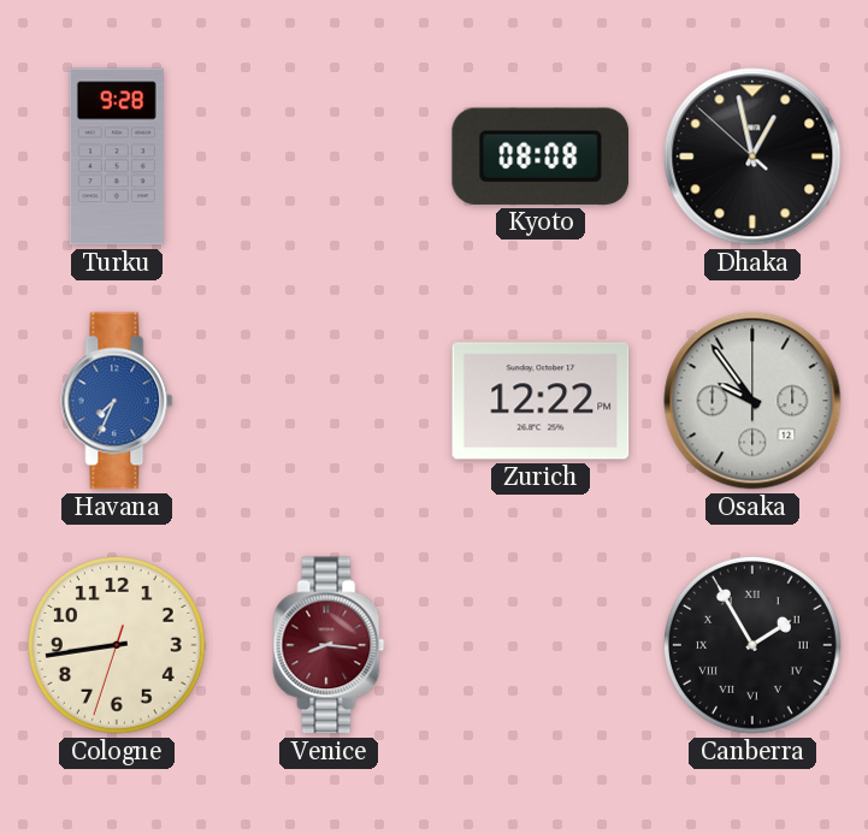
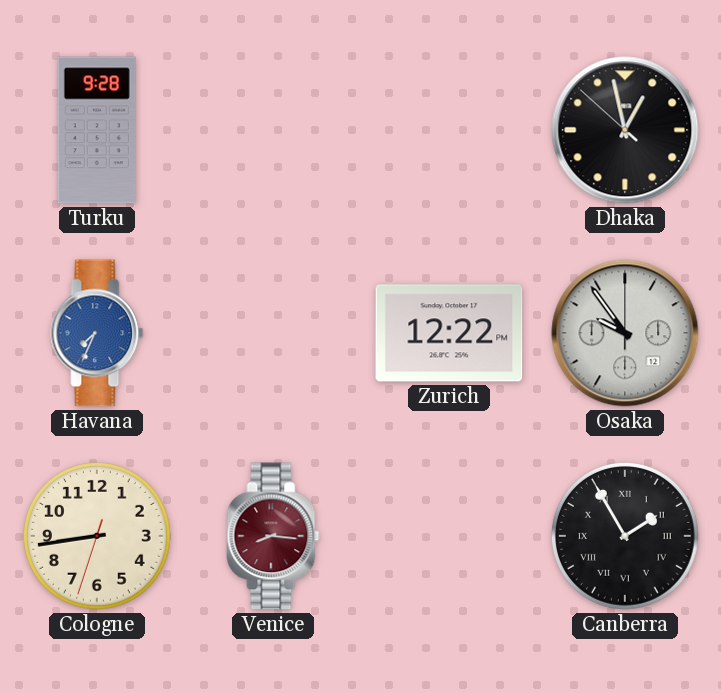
Kyoto: 08:08 -> none (541, 156)
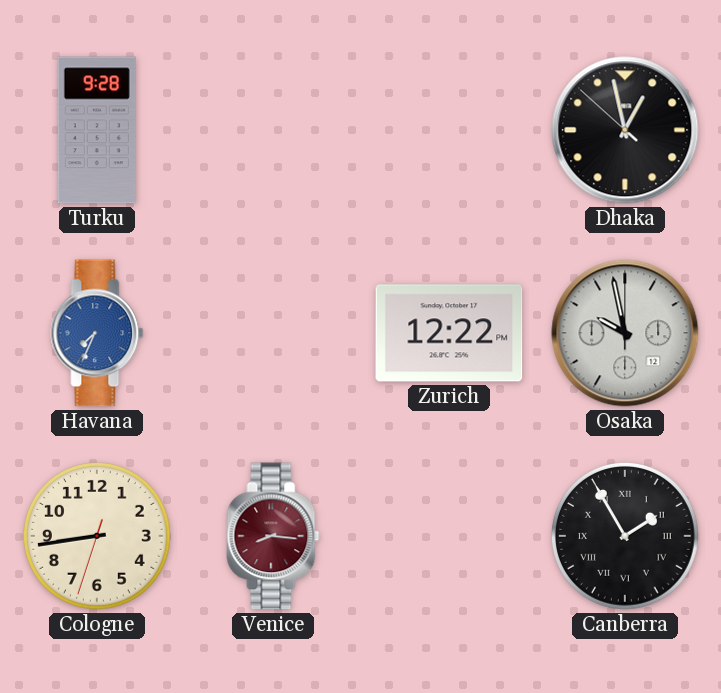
Osaka: 9:54 -> 9:58 (625, 333)
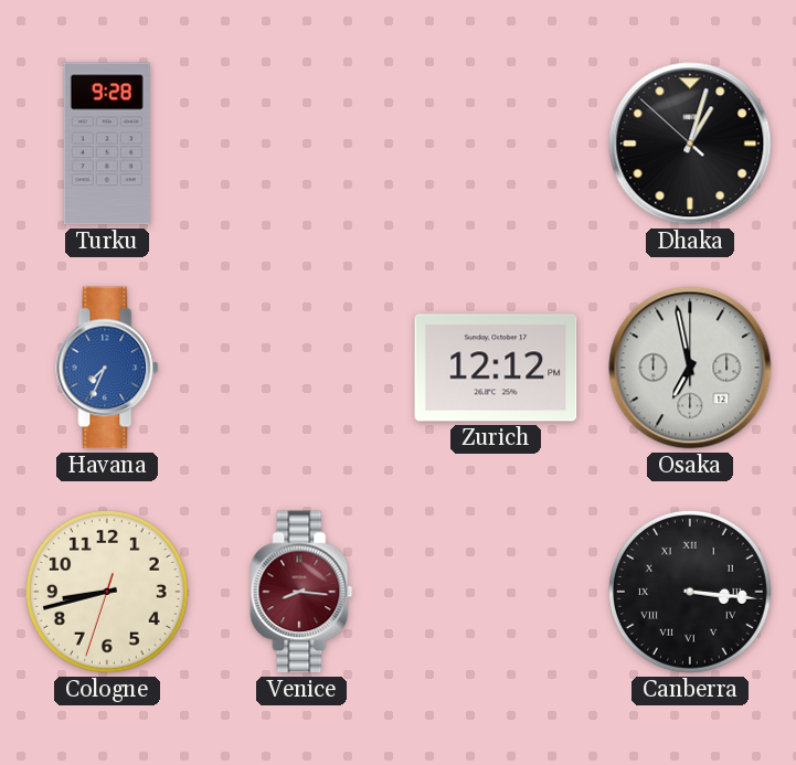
Dhaka: 12:57 -> 1:02 (690, 144)
Zurich: 12:22 -> 12:12 (496, 368)
Osaka: 9:58 -> 6:58 (690, 368)
Cologne: 8:43 -> 8:42 (107, 592)
Canberra: 1:55 -> 3:16 (690, 592)
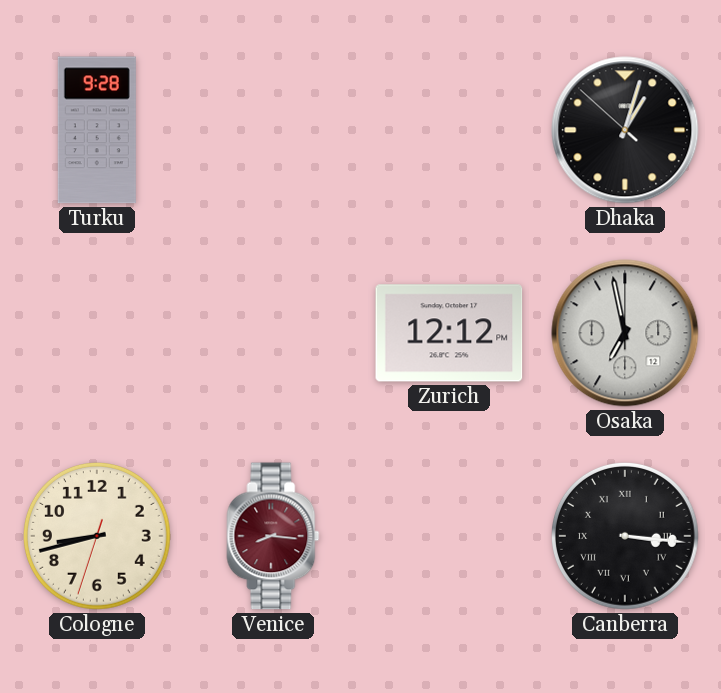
Havana: 7:34 -> none (107, 368)
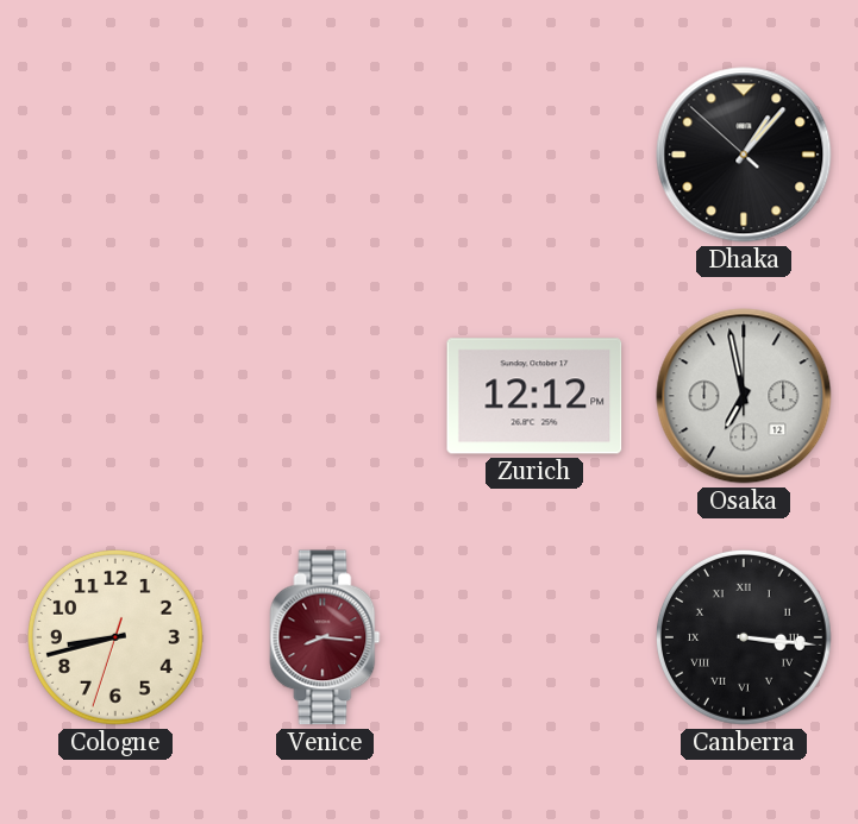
Turku: 9:28 -> none (97, 130)
Dhaka: 1:02 -> 1:06 (744, 155)
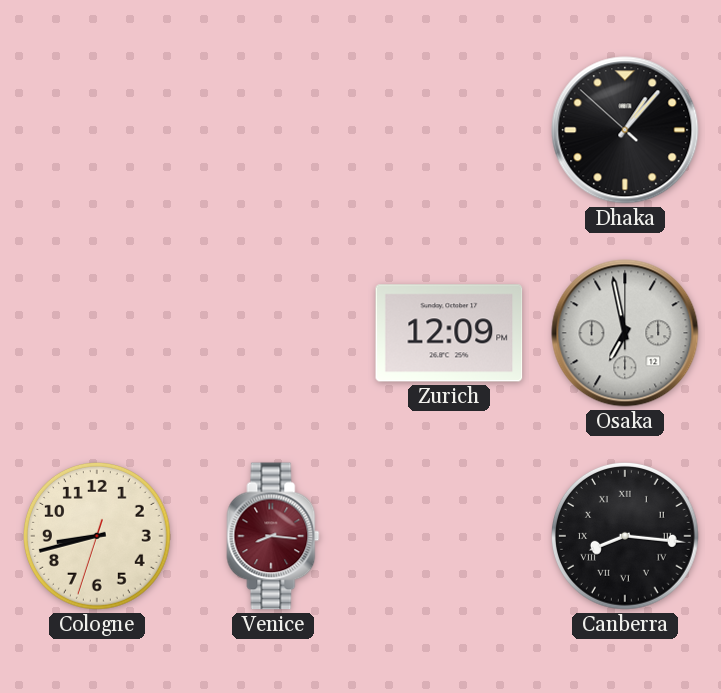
Zurich: 12:12 -> 12:09 (449, 333)
Canberra: 3:16 -> 8:16 (625, 536)
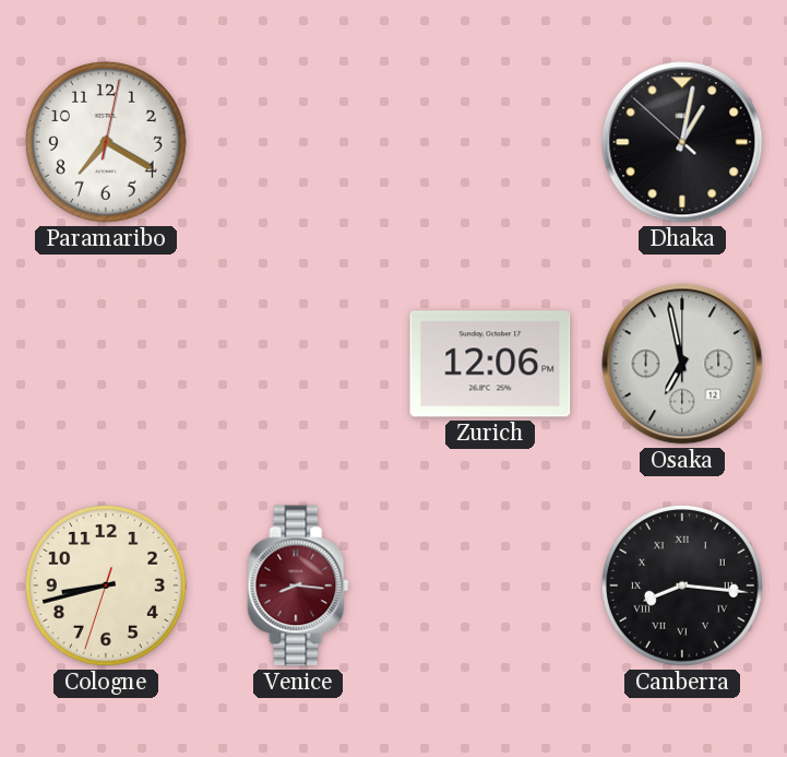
Paramaribo: none -> 7:20 (106, 142)
Dhaka: 1:06 -> 1:01 (682, 142)
Zurich: 12:09 -> 12:06 (490, 364)
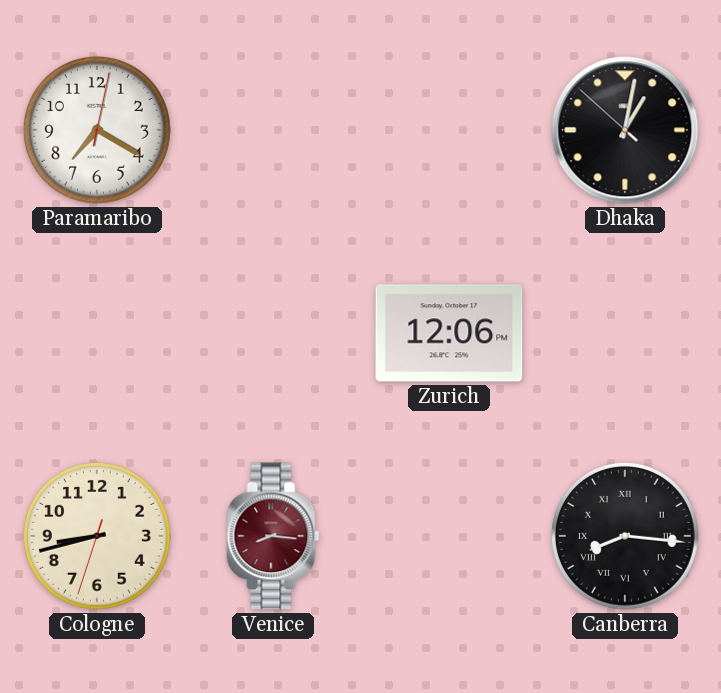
Osaka: 6:58 -> none (682, 364)
